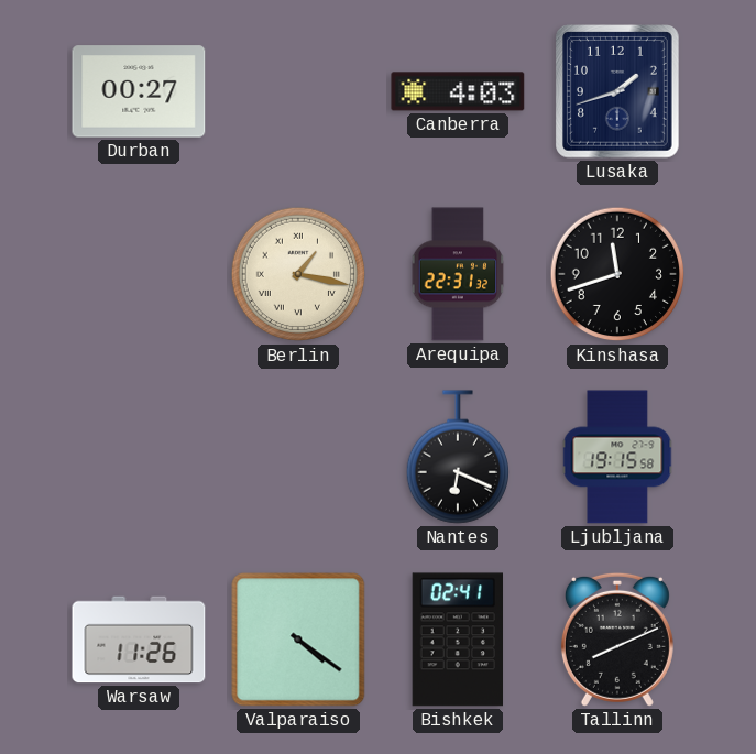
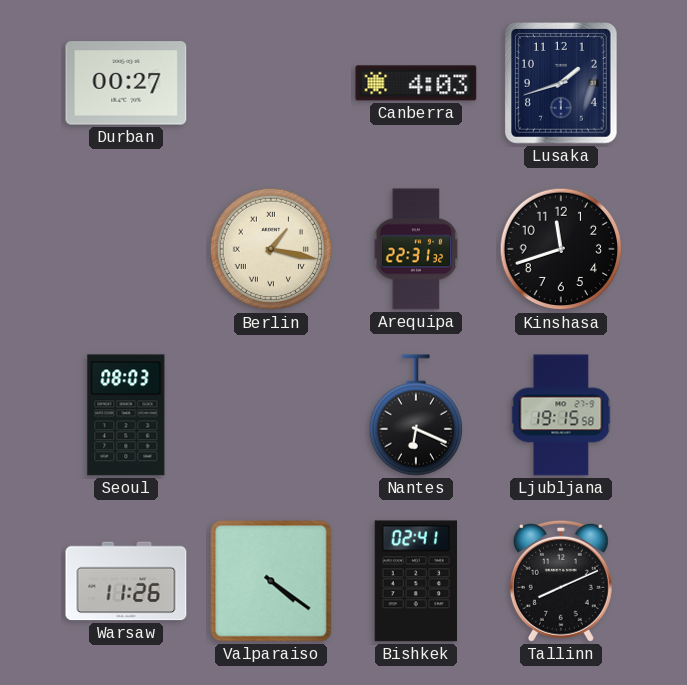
Seoul: none -> 08:03 (126, 415)
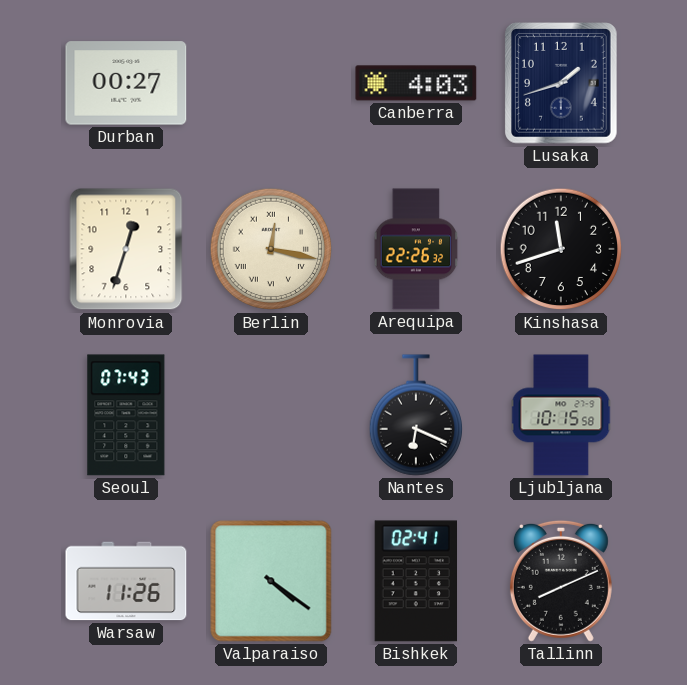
Monrovia: none -> 12:33 (126, 249)
Berlin: 1:17 -> 12:17 (271, 249)
Arequipa: 22:31 -> 22:26 (416, 249)
Seoul: 08:03 -> 07:43 (126, 415)
Ljubljana: 19:15 -> 10:15 (561, 415)
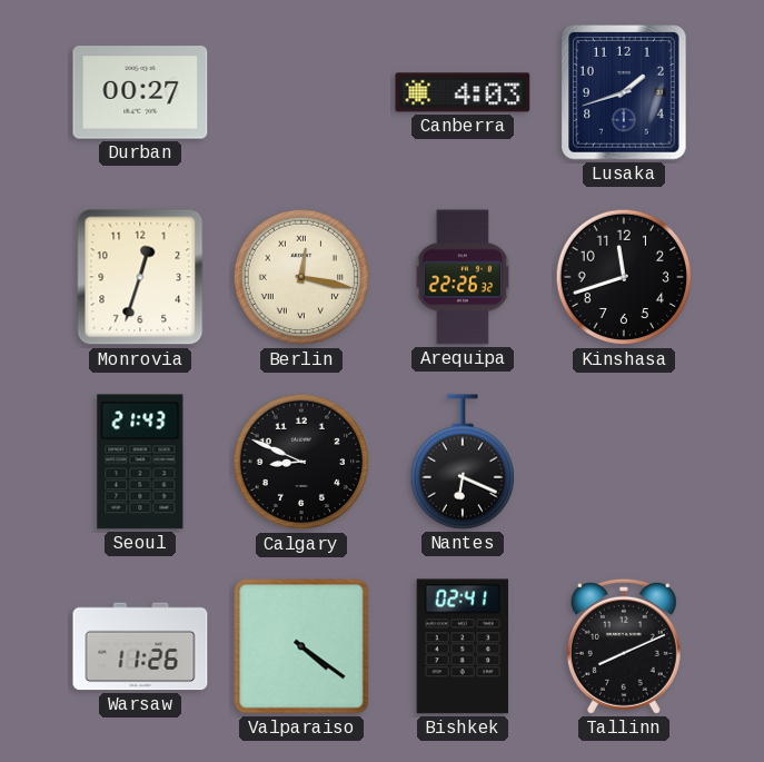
Seoul: 07:43 -> 21:43 (140, 462)
Calgary: none -> 8:49 (301, 462)
Ljubljana: 10:15 -> none (561, 415)
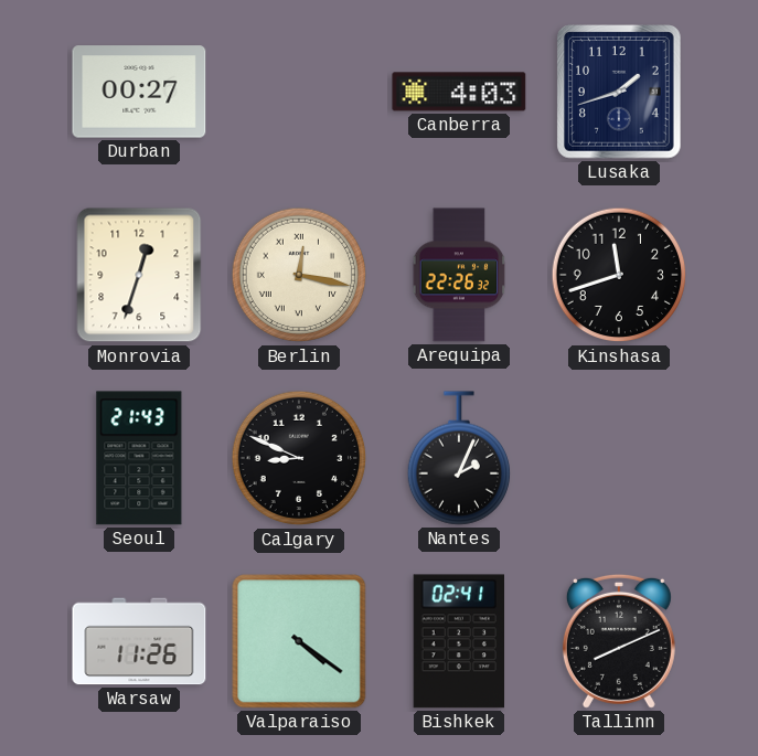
Nantes: 6:19 -> 2:04 (458, 458)
